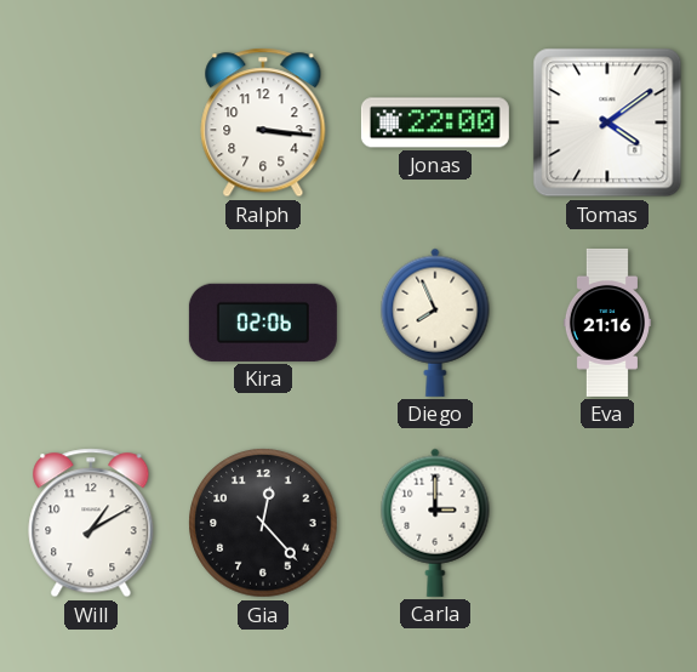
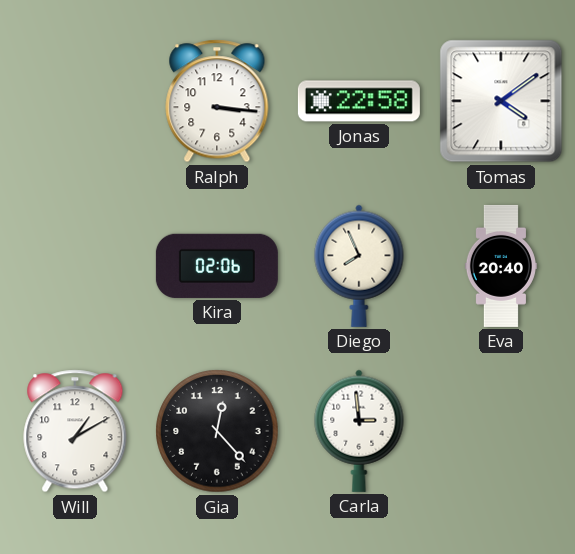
Jonas: 22:00 -> 22:58 (359, 101)
Eva: 21:16 -> 20:40 (501, 266)
Carla: 3:00 -> 2:59 (359, 431)
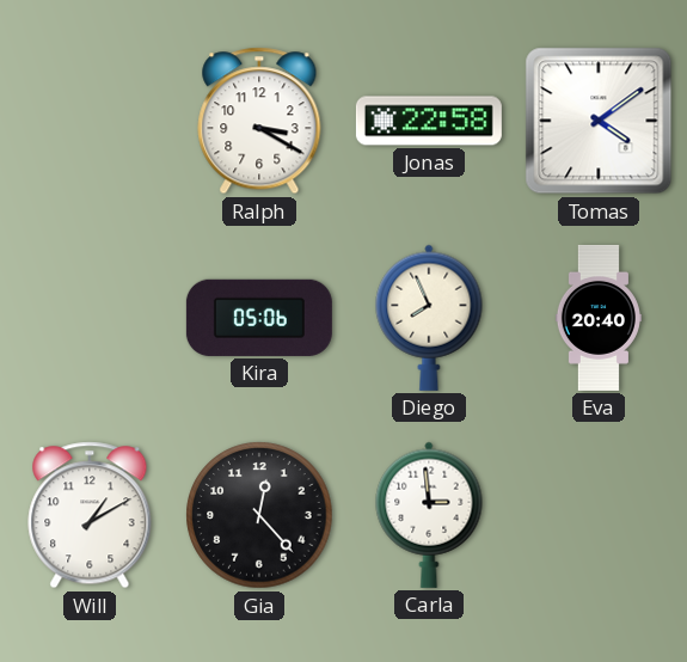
Ralph: 3:16 -> 3:20 (259, 121)
Kira: 02:06 -> 05:06 (259, 318)
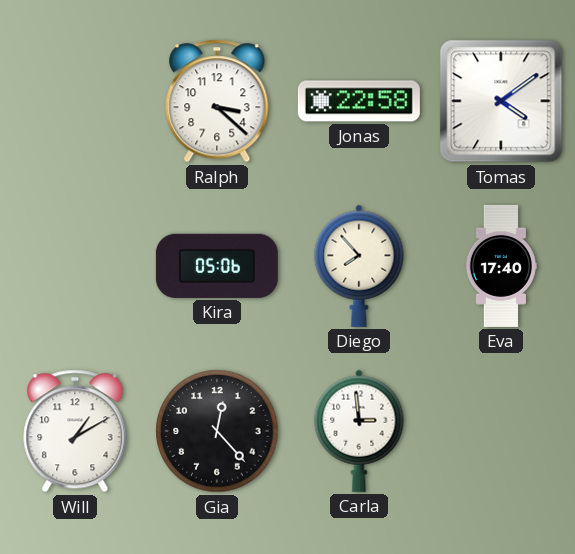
Ralph: 3:20 -> 3:22 (217, 101)
Diego: 7:56 -> 7:53 (359, 266)
Eva: 20:40 -> 17:40 (501, 266)
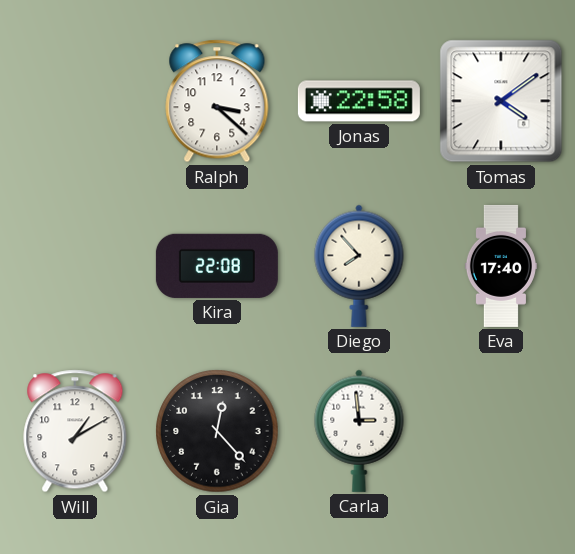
Kira: 05:06 -> 22:08 (217, 266)
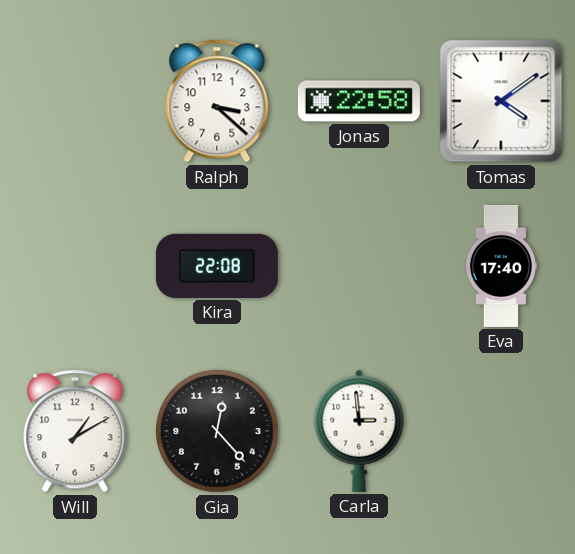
Diego: 7:53 -> none (359, 266)
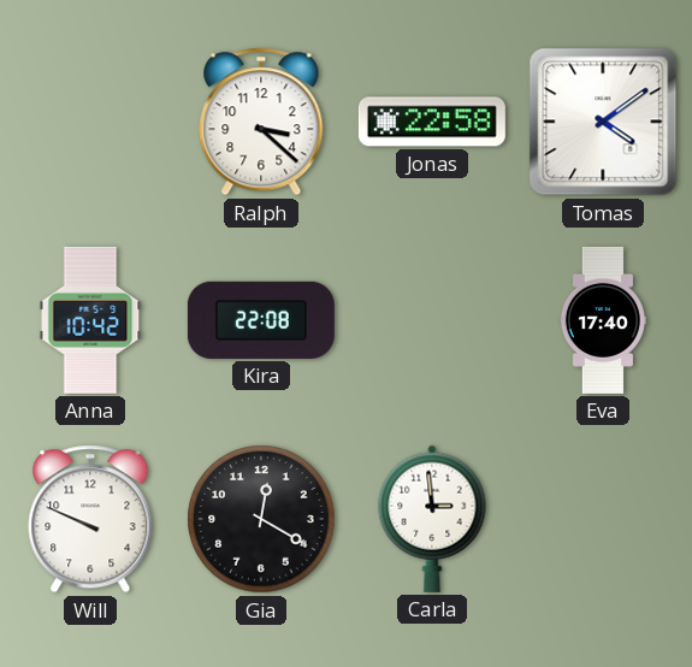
Anna: none -> 10:42 (90, 320)
Will: 1:10 -> 9:49 (90, 519)
Gia: 12:23 -> 12:20 (261, 519)
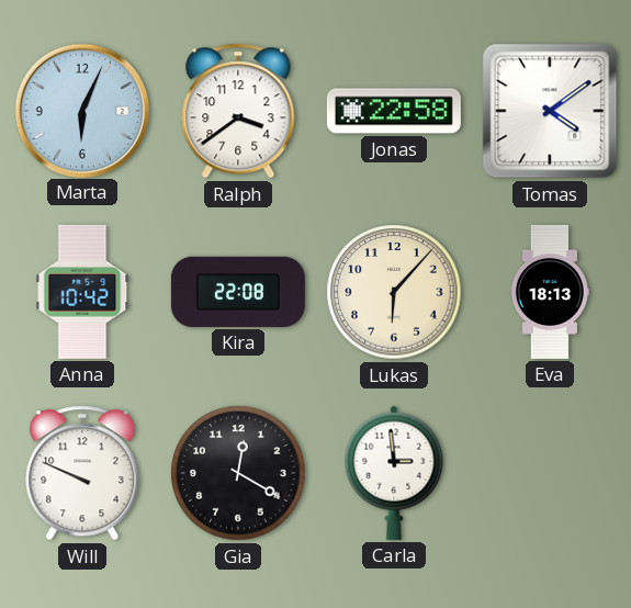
Marta: none -> 6:04 (81, 110)
Ralph: 3:22 -> 3:39 (238, 111)
Lukas: none -> 6:07 (394, 292)
Eva: 17:40 -> 18:13 (550, 292)
